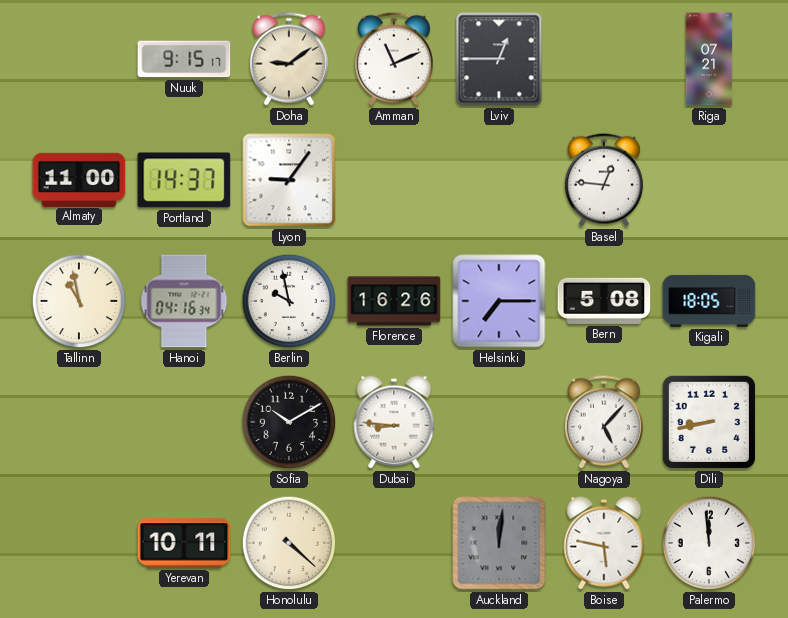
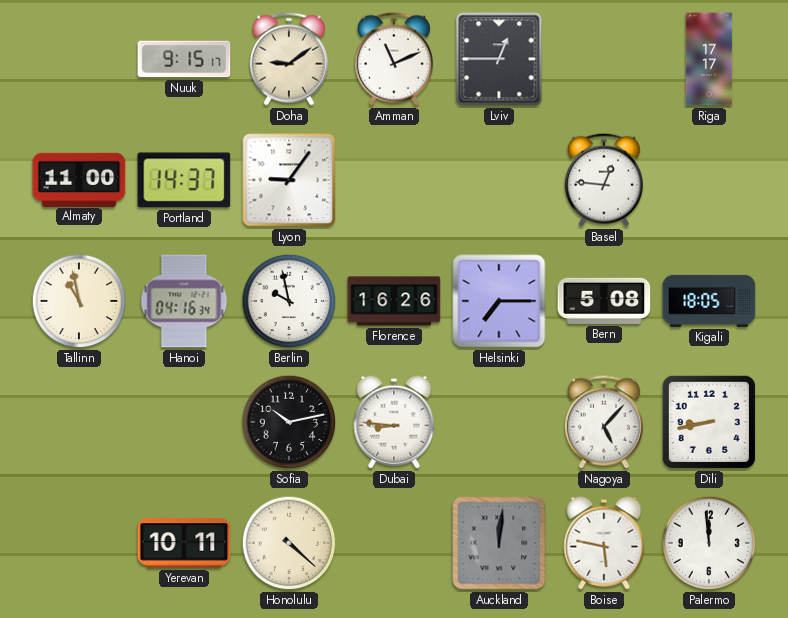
Riga: 07:21 -> 17:17 (709, 59)
Sofia: 10:10 -> 10:13 (289, 422)
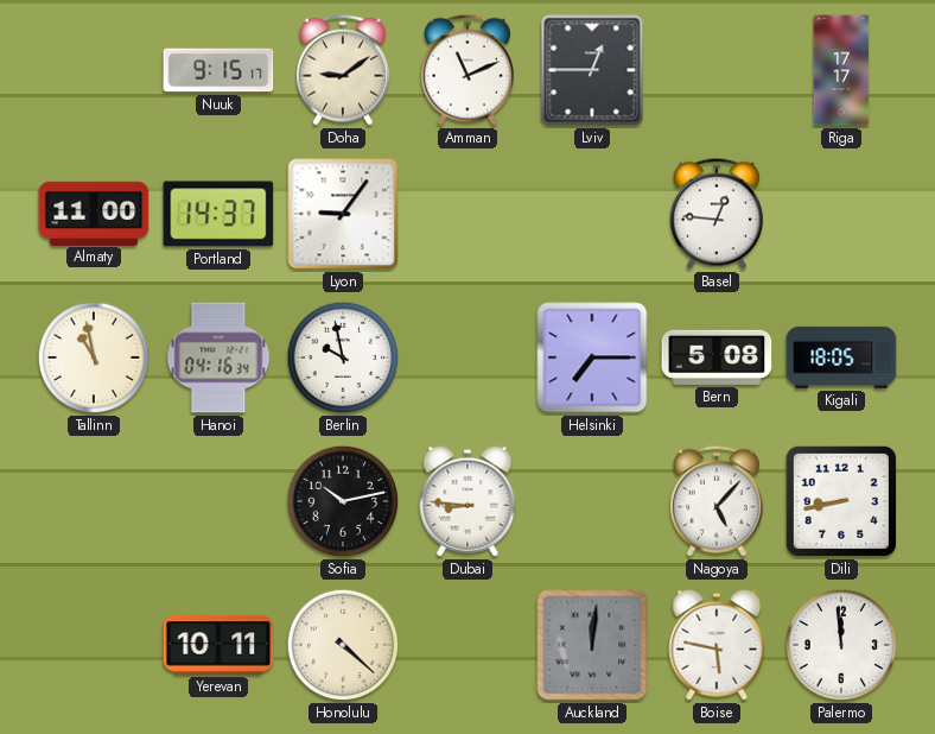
Florence: 16:26 -> none (394, 301)
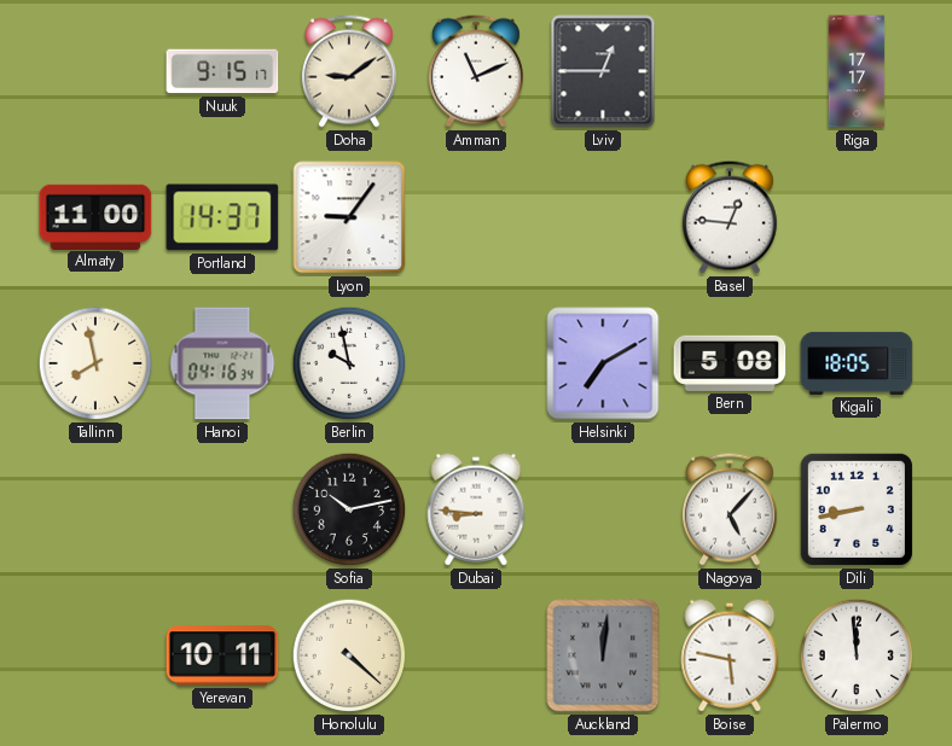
Tallinn: 10:58 -> 7:58 (95, 363)
Helsinki: 7:15 -> 7:10 (603, 363)
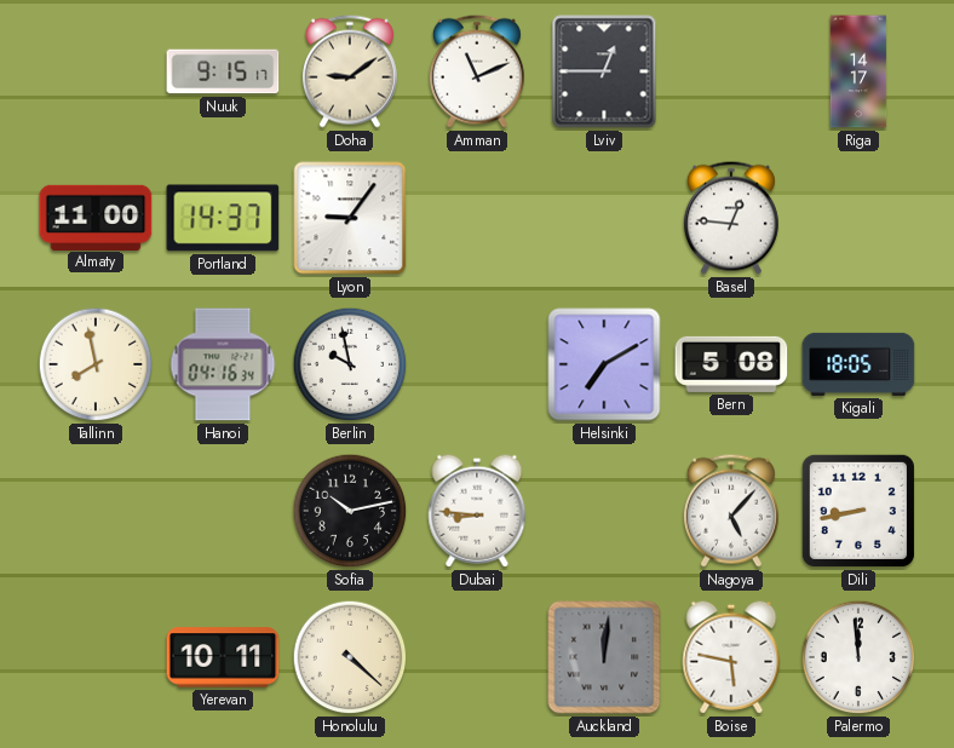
Riga: 17:17 -> 14:17 (858, 71)
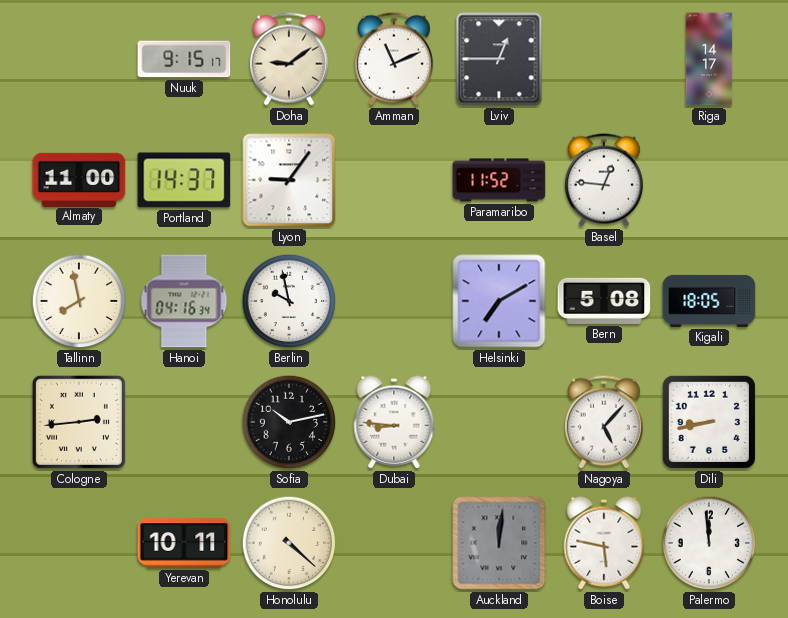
Paramaribo: none -> 11:52 (499, 180)
Cologne: none -> 2:44 (79, 422)
